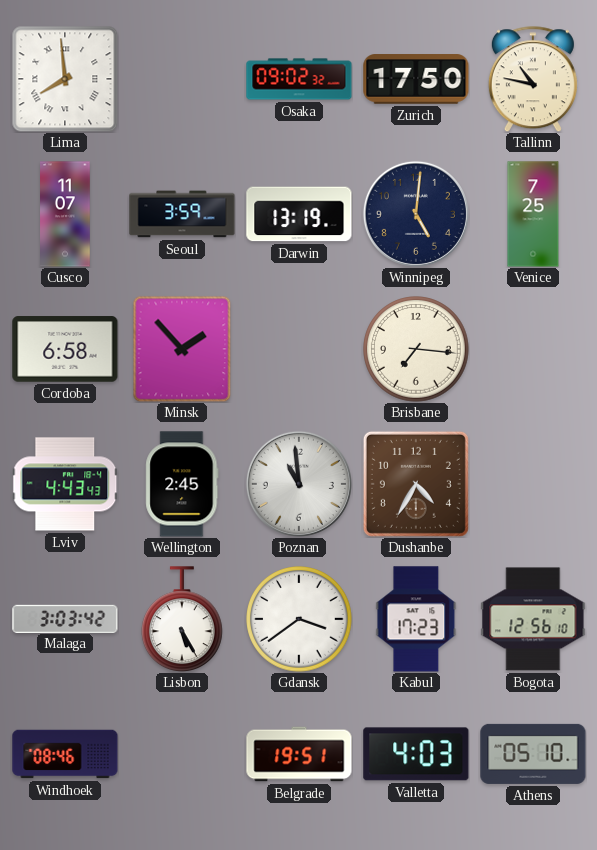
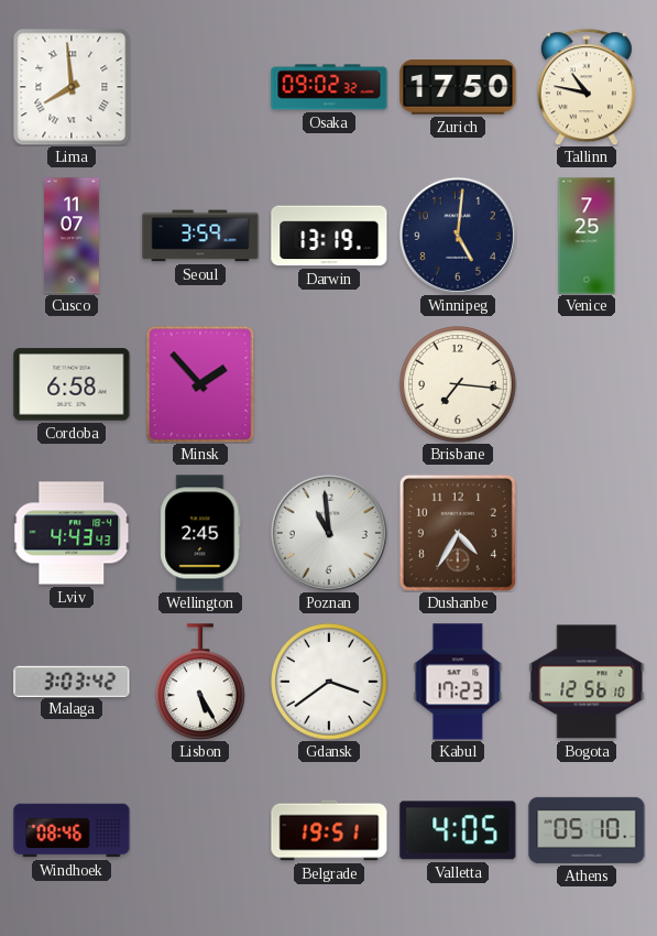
Valletta: 4:03 -> 4:05 (458, 830)
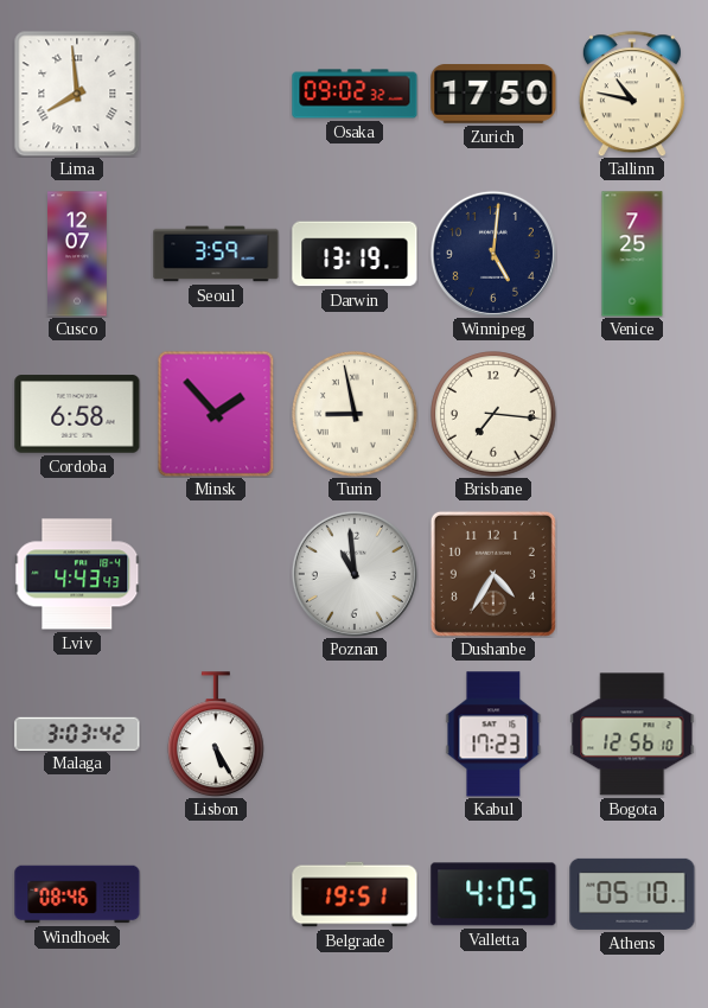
Cusco: 11:07 -> 12:07 (77, 254)
Turin: none -> 8:58 (355, 414)
Wellington: 2:45 -> none (200, 533)
Gdansk: 3:39 -> none (329, 682)
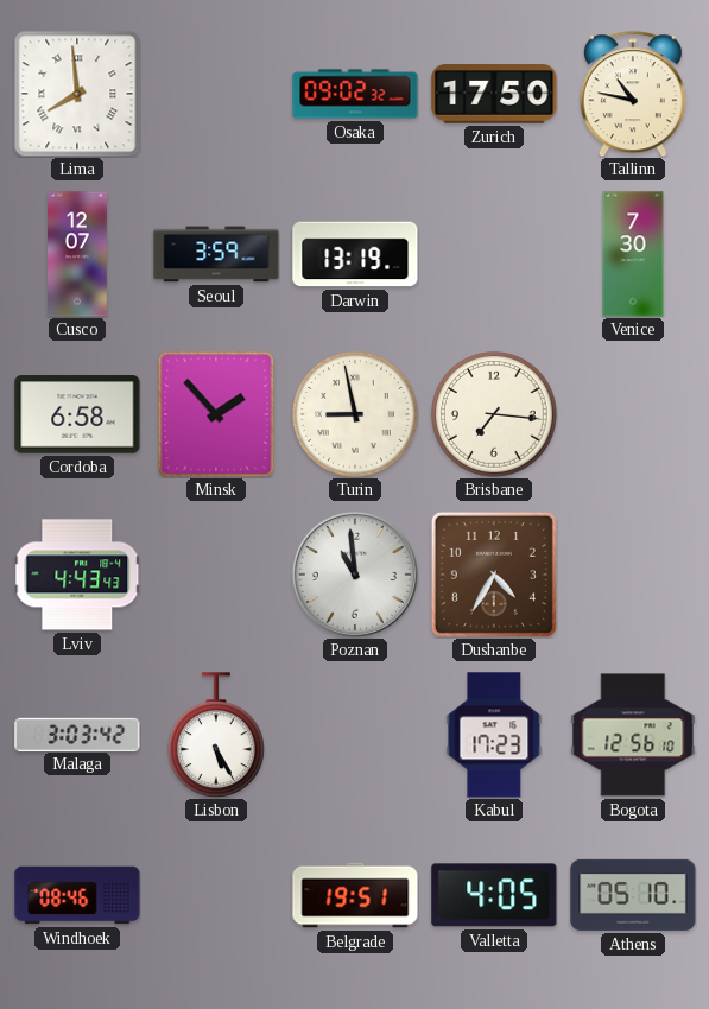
Winnipeg: 5:01 -> none (493, 254)
Venice: 7:25 -> 7:30 (633, 254)
